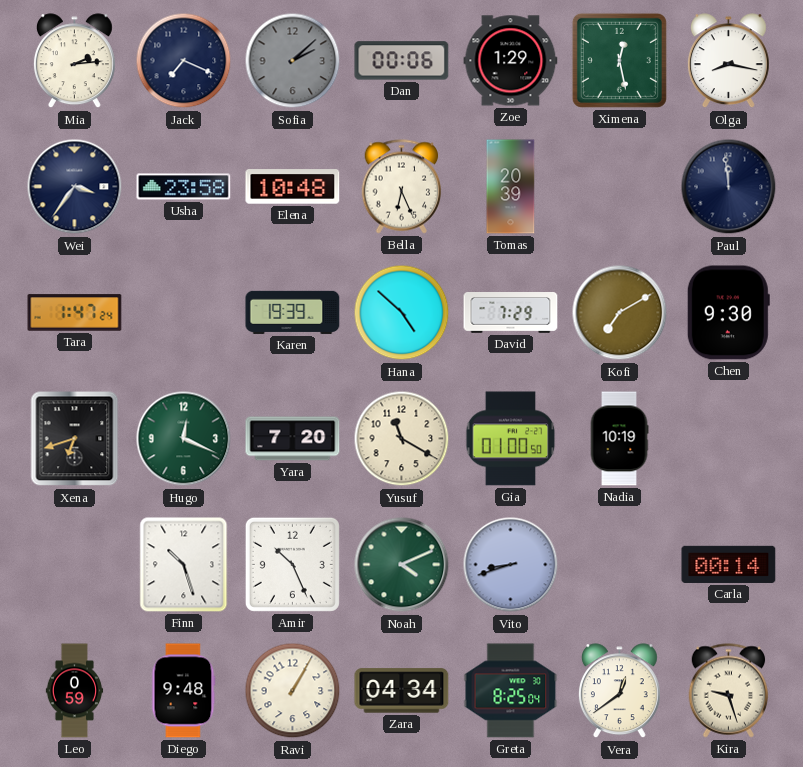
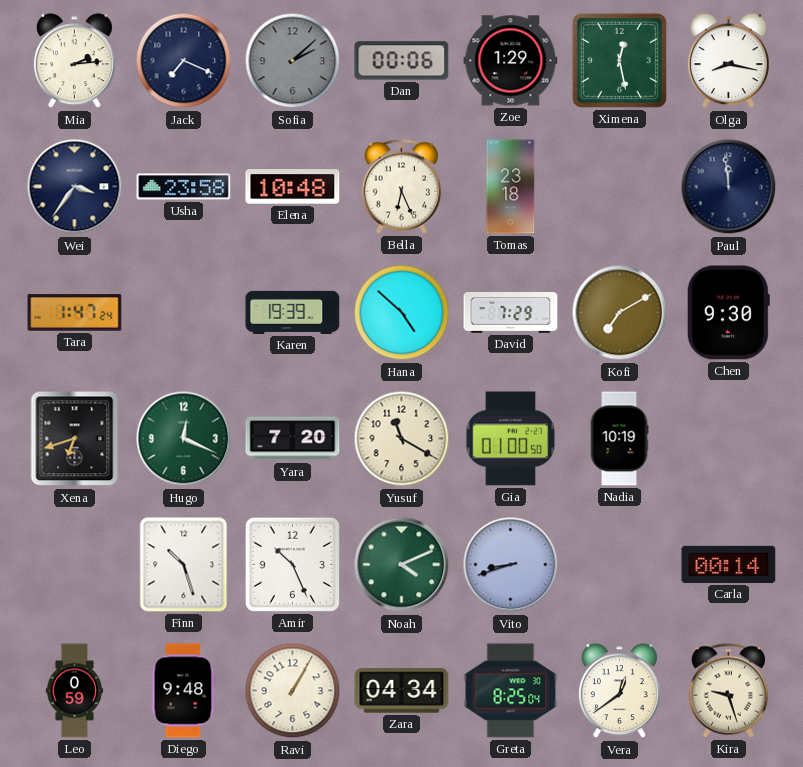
Tomas: 20:39 -> 23:18 (511, 187)
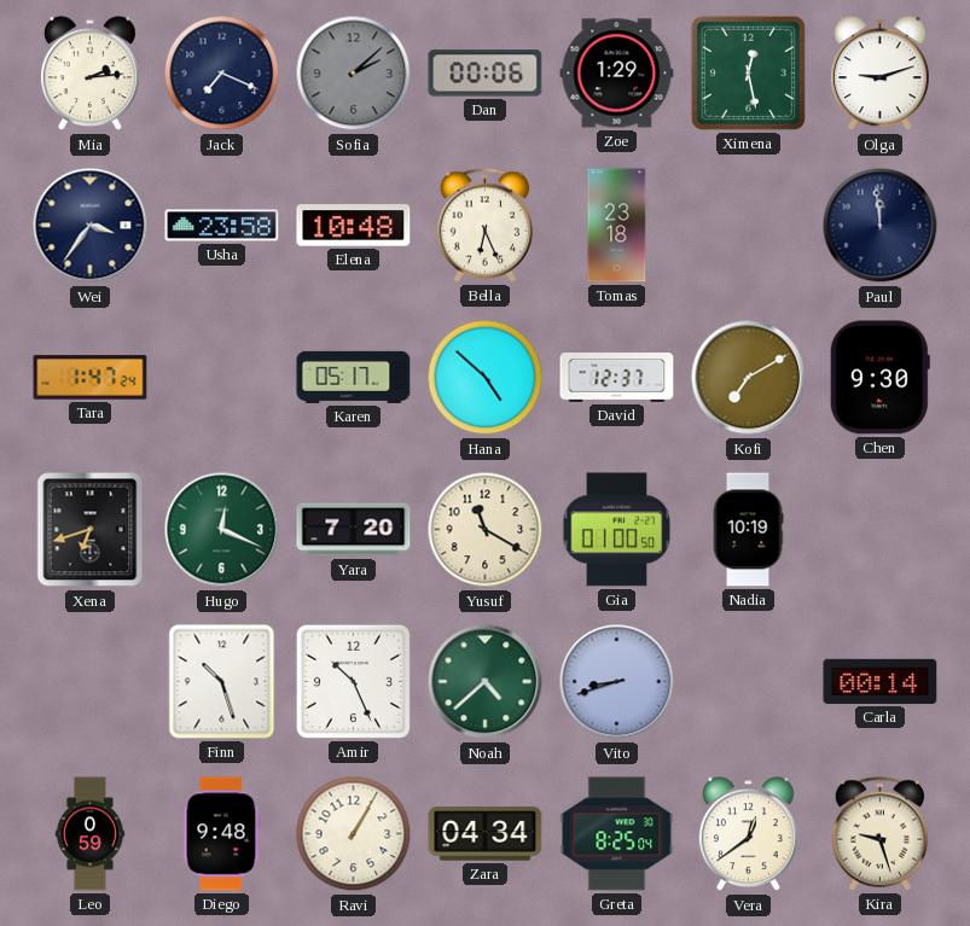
Olga: 8:17 -> 9:12 (879, 74)
Karen: 19:39 -> 05:17 (354, 377)
David: 7:29 -> 12:37 (617, 378)
Noah: 4:11 -> 4:38 (486, 682)
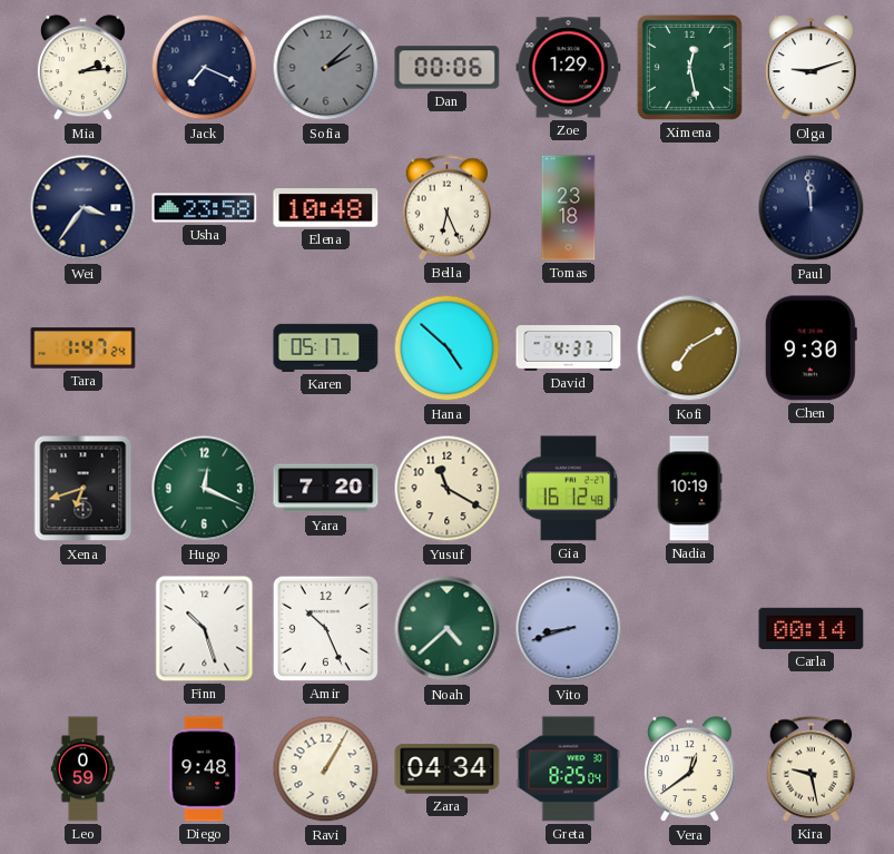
David: 12:37 -> 4:37 (569, 349)
Gia: 01:00 -> 16:12 (569, 489)
Kira: 9:27 -> 9:28 (812, 769)
